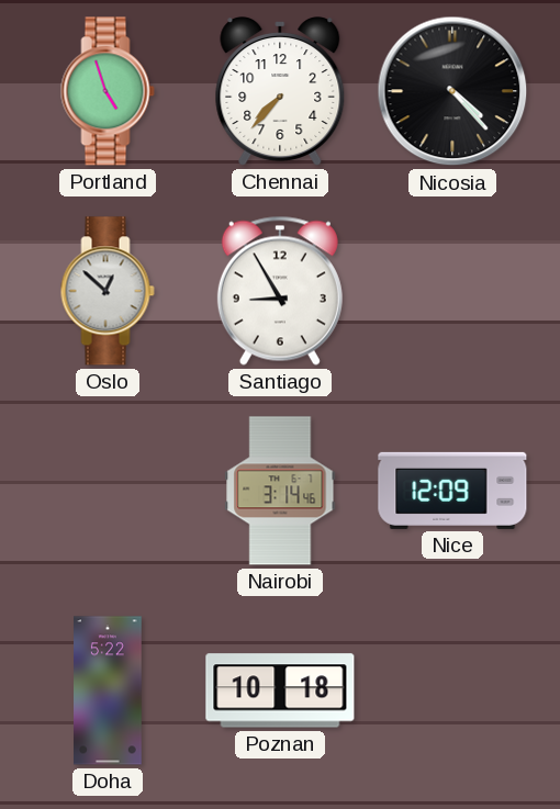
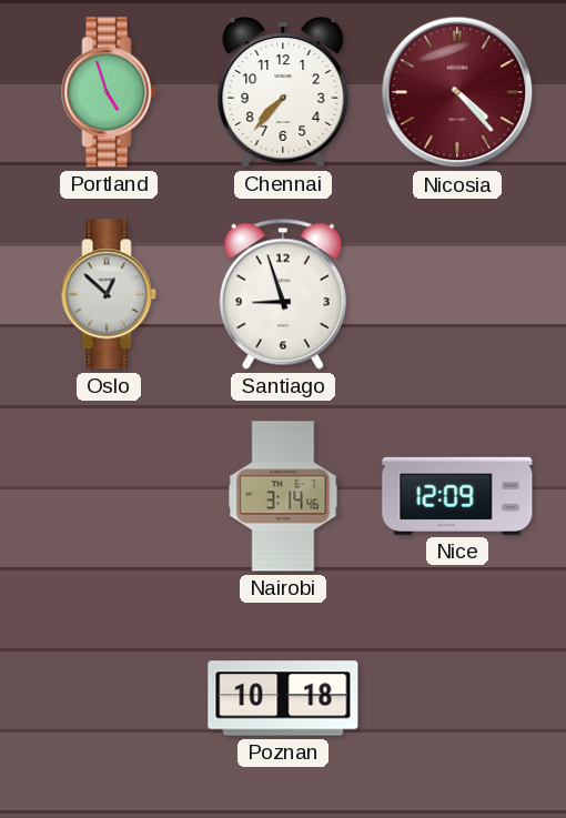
Nicosia dial: black -> burgundy (457, 92)
Santiago: 8:55 -> 8:57 (283, 294)
Doha: 5:22 -> none (109, 690)
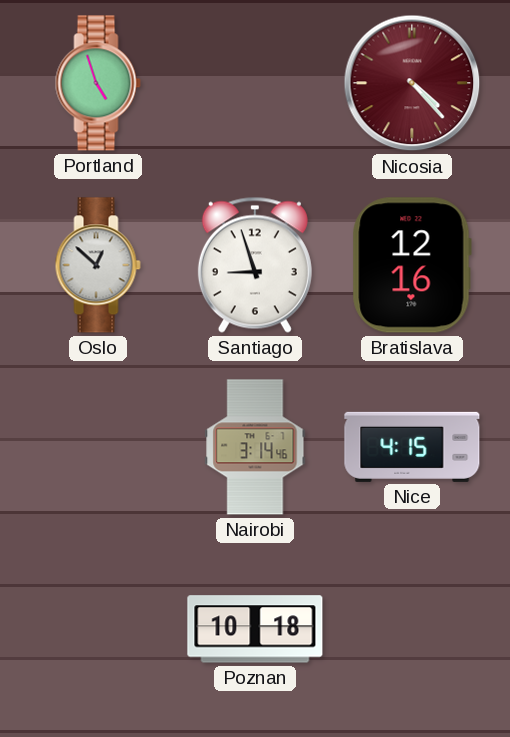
Chennai: 7:37 -> none (283, 93)
Bratislava: none -> 12:16 (412, 265)
Nice: 12:09 -> 4:15 (412, 447)
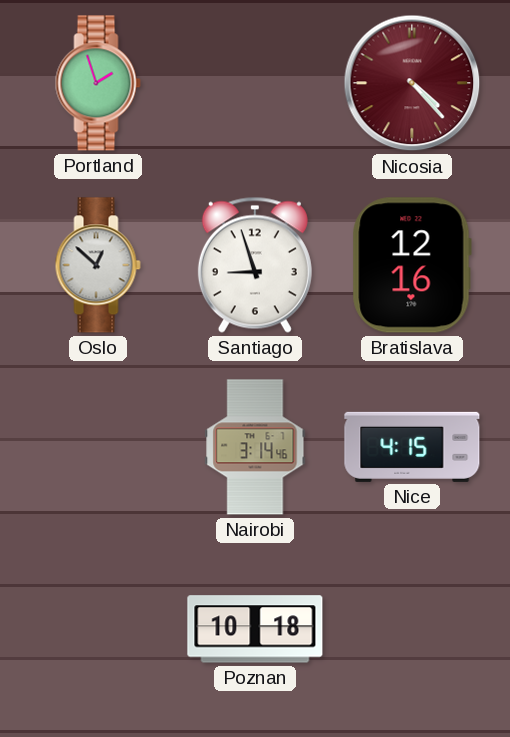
Portland: 4:57 -> 1:57 (98, 83)
